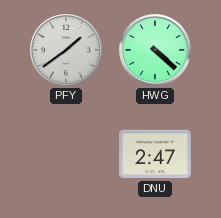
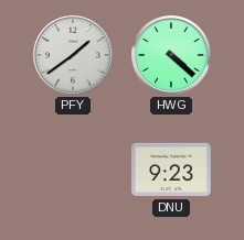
DNU: 2:47 -> 9:23 (171, 170)
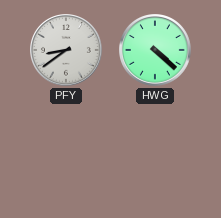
PFY: 1:39 -> 8:39 (67, 51)
DNU: 9:23 -> none (171, 170)
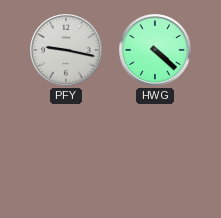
PFY: 8:39 -> 9:17 (67, 51)
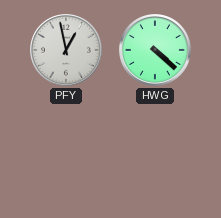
PFY: 9:17 -> 12:58 (67, 51)
